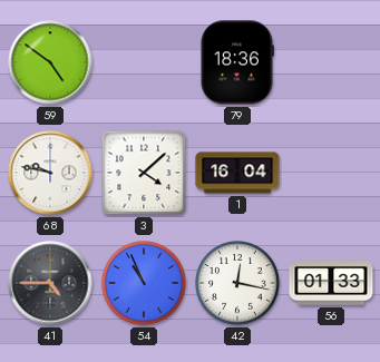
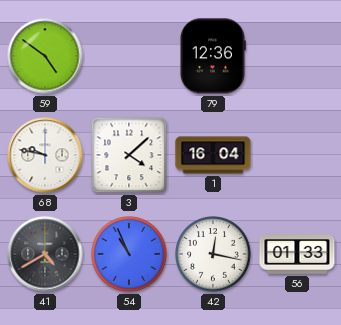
79: 18:36 -> 12:36 (213, 56)
41: 4:45 -> 4:40 (45, 254)
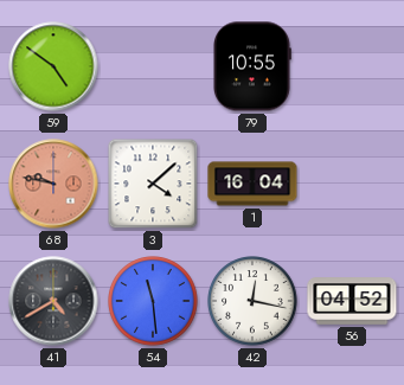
79: 12:36 -> 10:55 (252, 66)
68 dial: white -> salmon (53, 184)
54: 10:56 -> 11:29 (153, 301)
56: 01:33 -> 04:52 (352, 301)
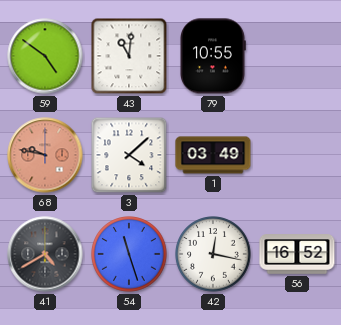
43: none -> 11:01 (129, 56)
1: 16:04 -> 03:49 (213, 155)
54: 11:29 -> 11:27 (129, 254)
56: 04:52 -> 16:52 (297, 254)
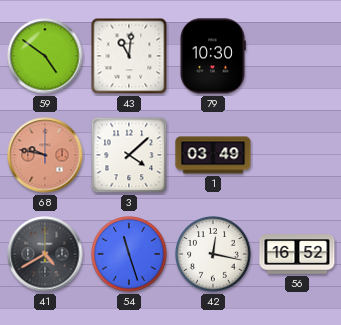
79: 10:55 -> 10:30 (213, 56)
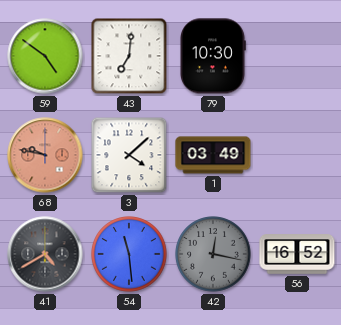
43: 11:01 -> 7:01 (129, 56)
54: 11:27 -> 11:29 (129, 254)
42 dial: white -> grey (213, 254)
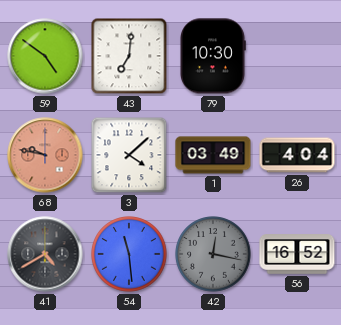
26: none -> 4:04 (297, 155)
